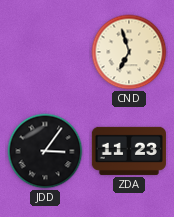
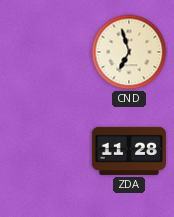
JDD: 3:06 -> none (45, 151)
ZDA: 11:23 -> 11:28 (129, 151)
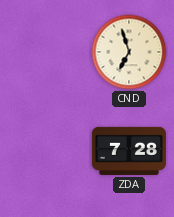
ZDA: 11:28 -> 7:28 (129, 151)
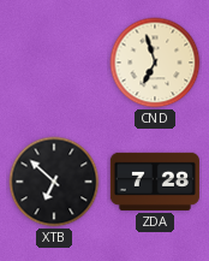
XTB: none -> 6:52 (54, 182)
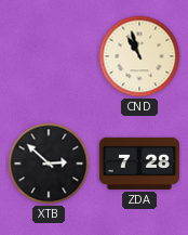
CND: 6:57 -> 10:57 (139, 56)
XTB: 6:52 -> 2:52 (49, 164)
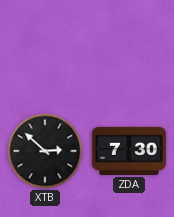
CND: 10:57 -> none (139, 56)
ZDA: 7:28 -> 7:30 (129, 151)
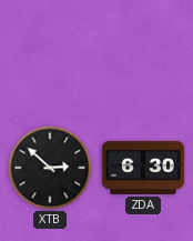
ZDA: 7:30 -> 6:30 (143, 168)
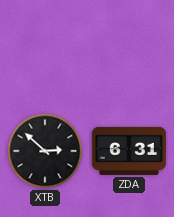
ZDA: 6:30 -> 6:31 (129, 151)
